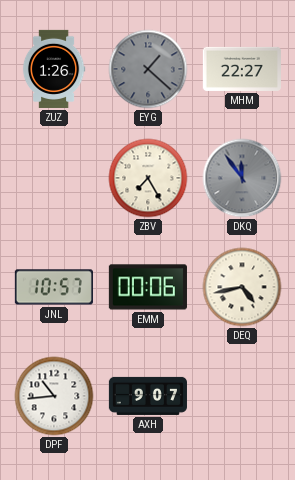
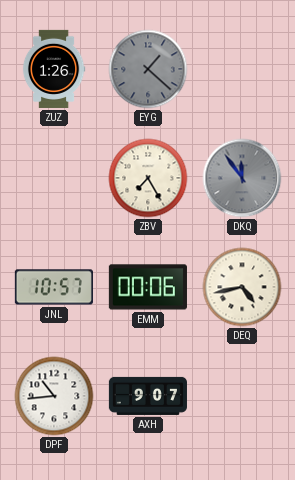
MHM: 22:27 -> none (242, 69)
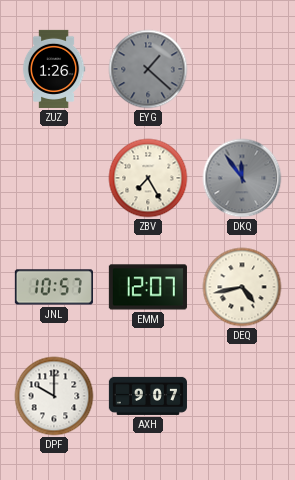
EMM: 00:06 -> 12:07 (148, 287)
DPF: 10:44 -> 10:00 (54, 396)
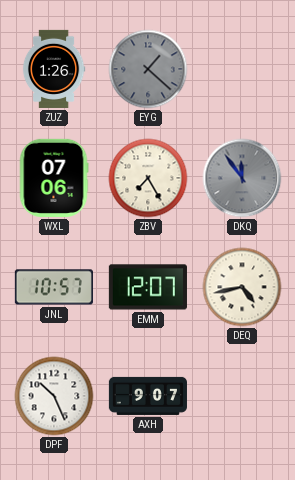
WXL: none -> 07:06 (54, 178)
DPF: 10:00 -> 10:26 (54, 396)
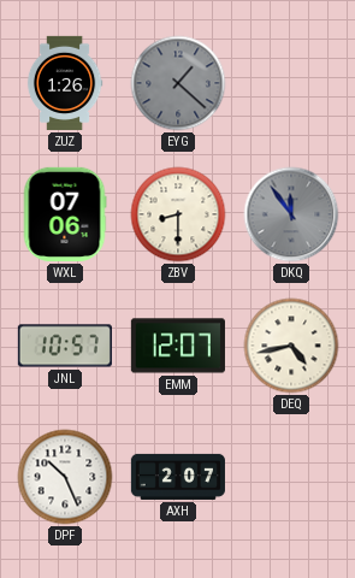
ZBV: 7:25 -> 8:30 (178, 214)
AXH: 9:07 -> 2:07 (178, 477)
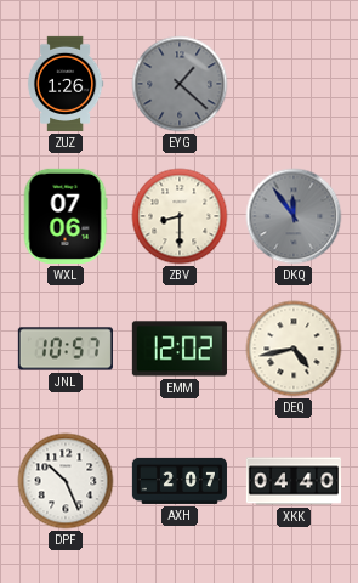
EMM: 12:07 -> 12:02 (180, 349)
XKK: none -> 04:40 (292, 481)
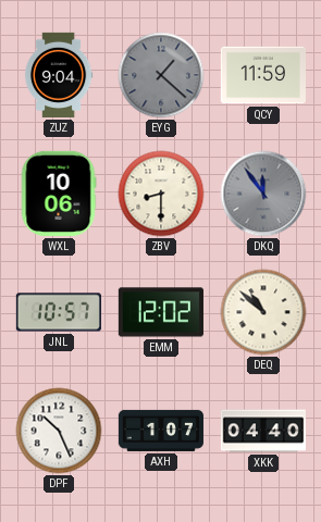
ZUZ: 1:26 -> 9:04 (59, 75)
QCY: none -> 11:59 (263, 75)
WXL: 07:06 -> 10:06 (59, 194)
DEQ: 4:43 -> 10:52 (263, 312)
AXH: 2:07 -> 1:07 (161, 431)
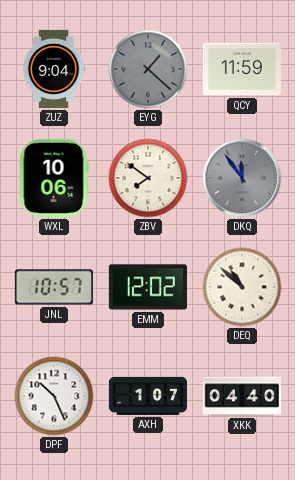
ZBV: 8:30 -> 7:51 (148, 178)
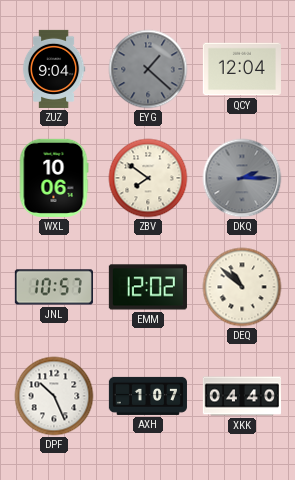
QCY: 11:59 -> 12:04 (242, 69)
DKQ: 11:54 -> 2:15 (242, 178)
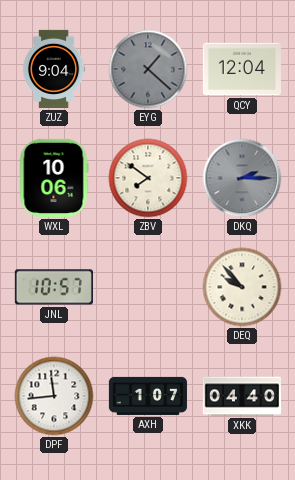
EMM: 12:02 -> none (148, 287)
DEQ: 10:52 -> 9:53 (242, 287)
DPF: 10:26 -> 11:44 (54, 396)
